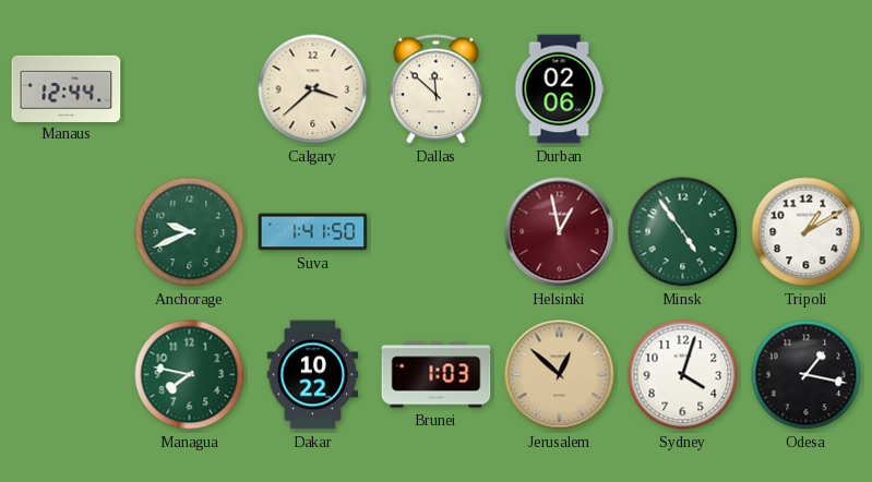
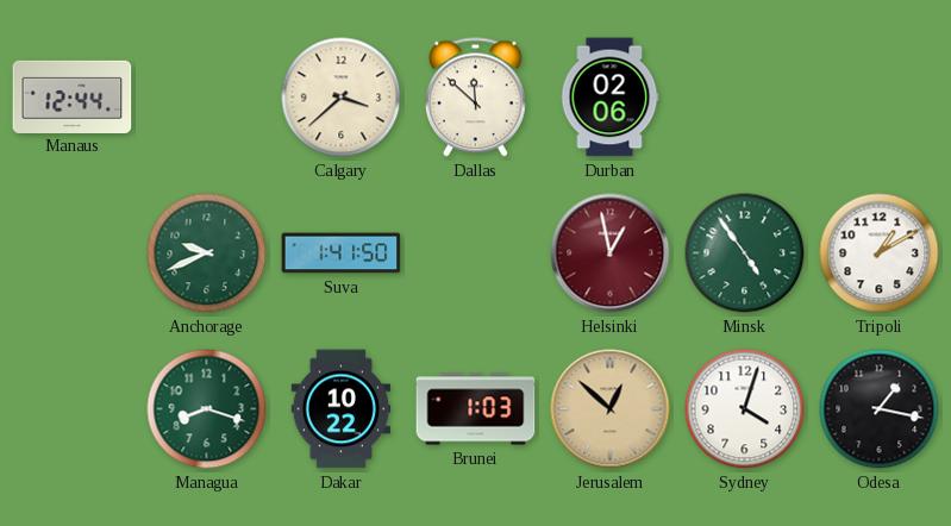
Managua: 7:47 -> 8:18 (207, 409)
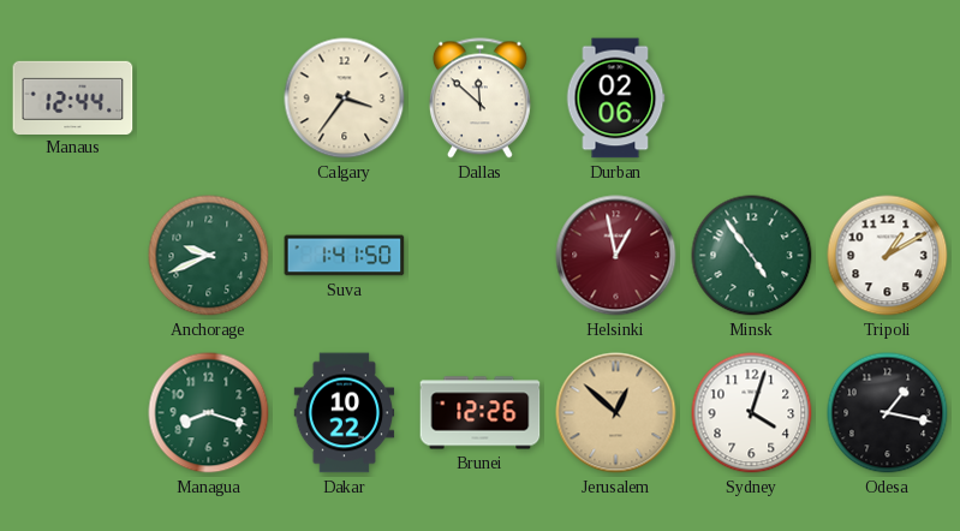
Calgary: 3:38 -> 3:36 (345, 99)
Brunei: 1:03 -> 12:26 (481, 413)
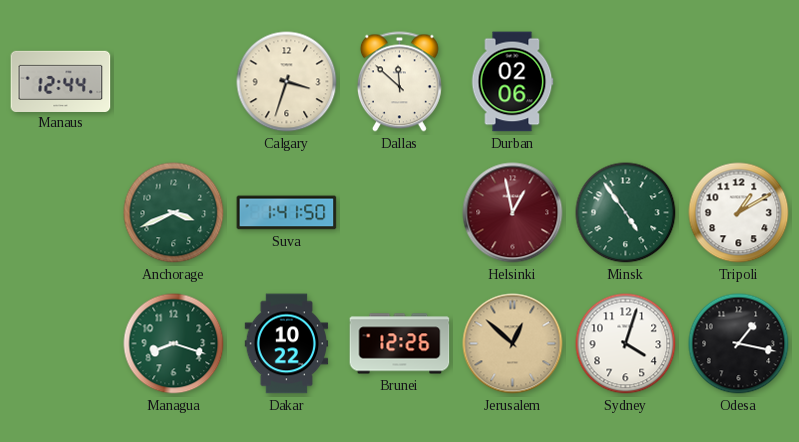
Calgary: 3:36 -> 3:33 (287, 82)
Anchorage: 9:41 -> 3:41 (174, 213)
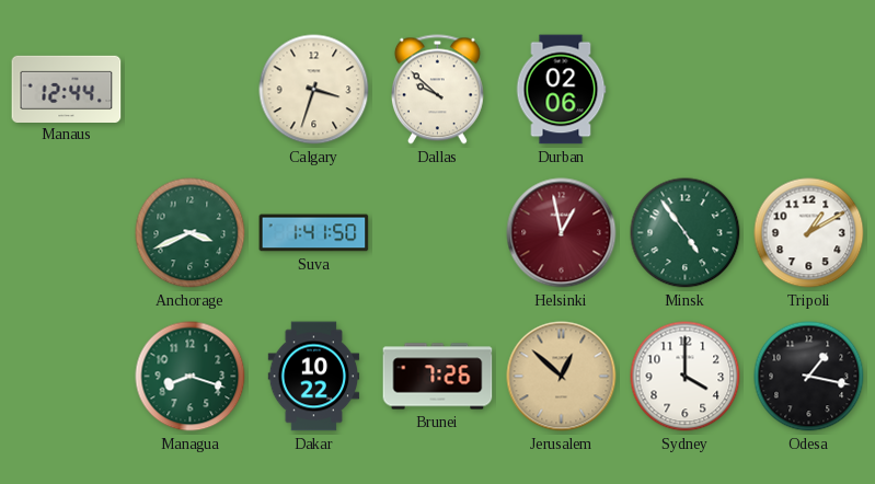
Dallas: 11:52 -> 9:52 (437, 90)
Brunei: 12:26 -> 7:26 (438, 377)
Sydney: 4:03 -> 4:00 (686, 377)
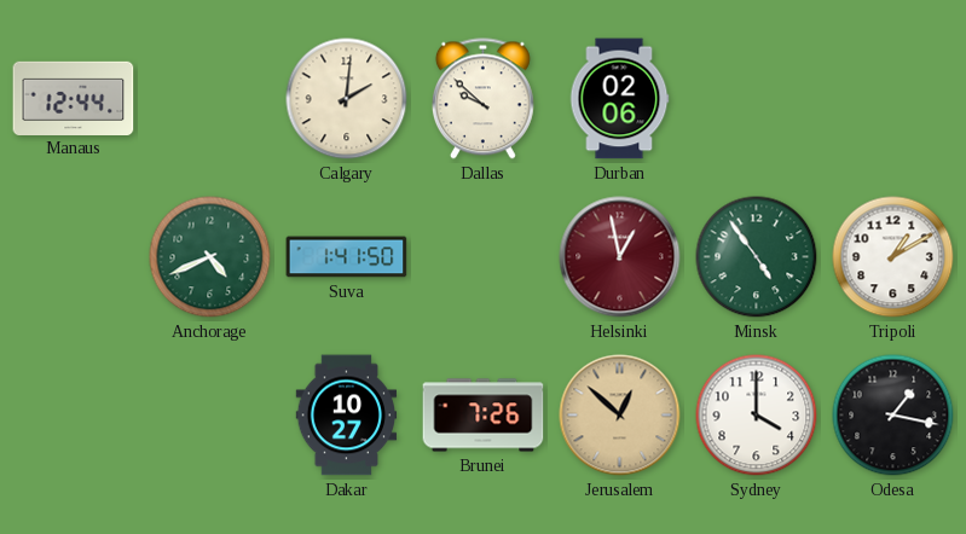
Calgary: 3:33 -> 2:01 (347, 99)
Anchorage: 3:41 -> 4:41 (210, 257)
Managua: 8:18 -> none (191, 377)
Dakar: 10:22 -> 10:27 (347, 416)
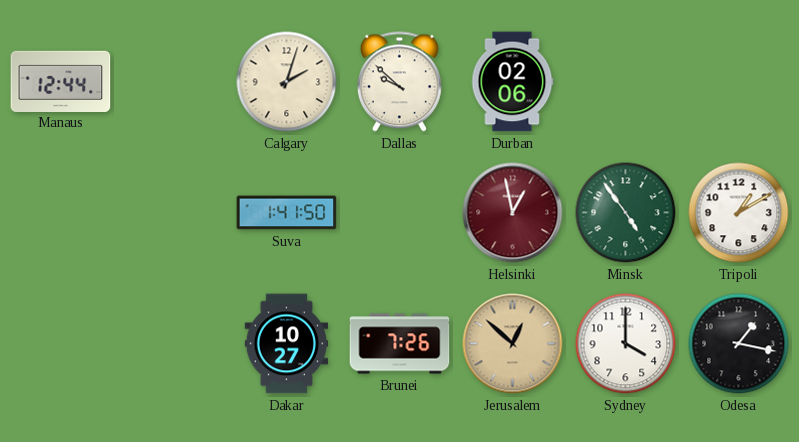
Calgary: 2:01 -> 2:03 (287, 82)
Anchorage: 4:41 -> none (210, 257)
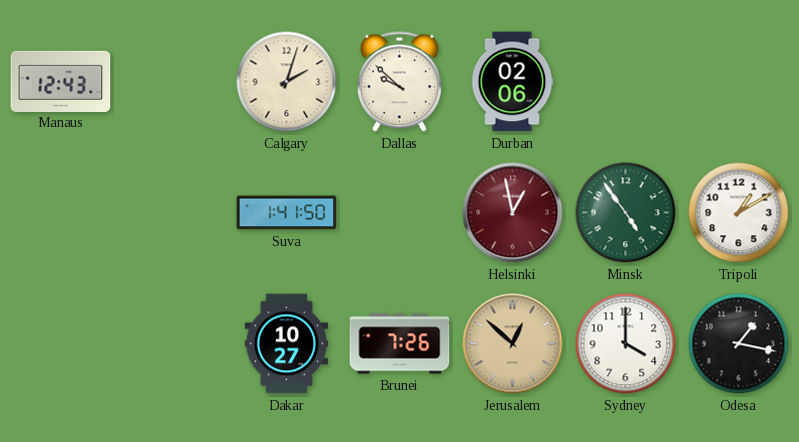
Manaus: 12:44 -> 12:43 (61, 81)
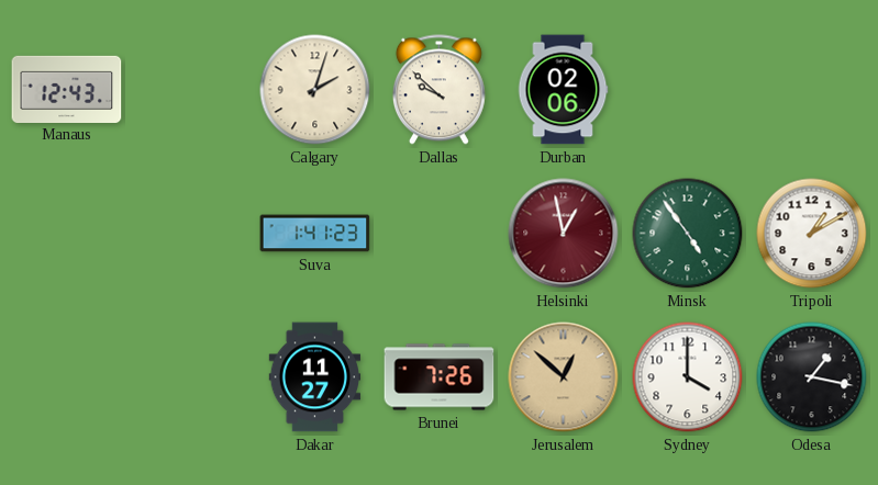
Suva: 1:41:50 -> 1:41:23 (315, 234)
Dakar: 10:27 -> 11:27 (315, 377)
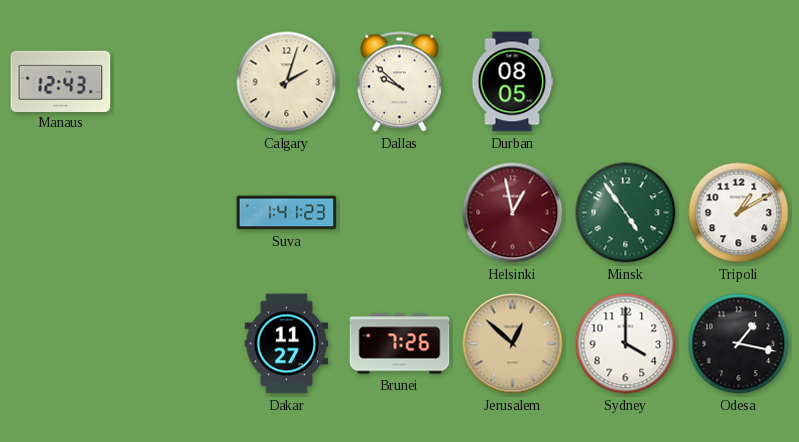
Durban: 02:06 -> 08:05 (512, 82)
